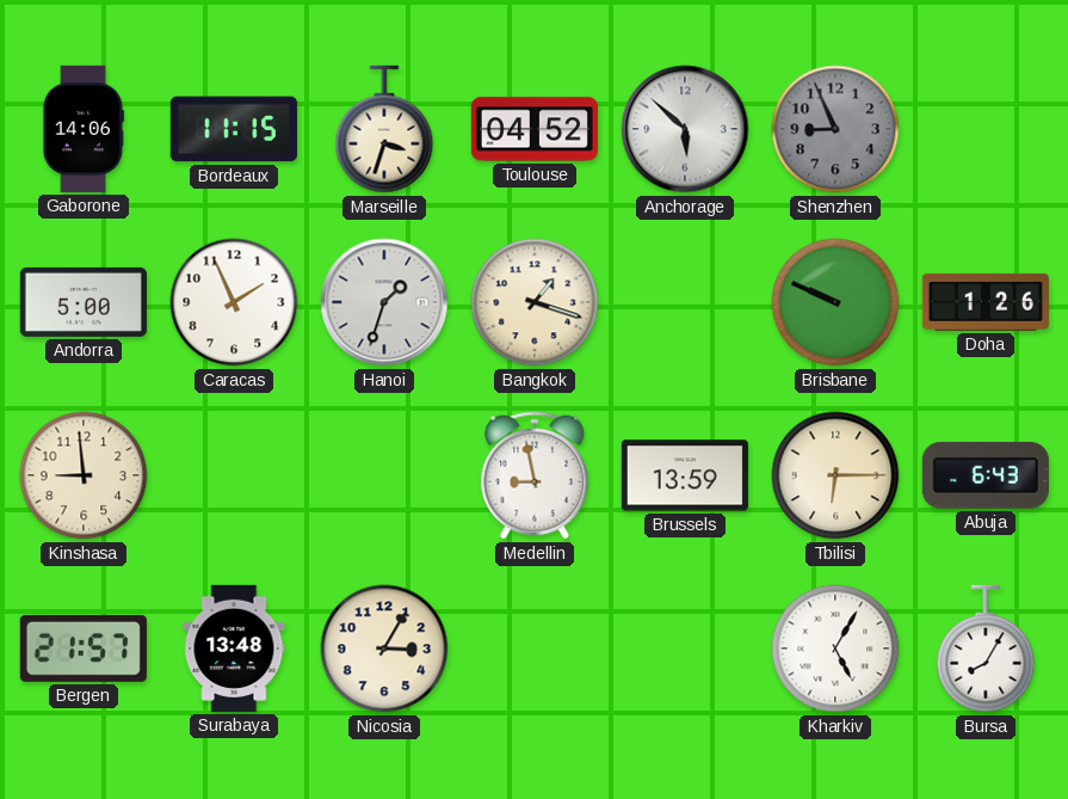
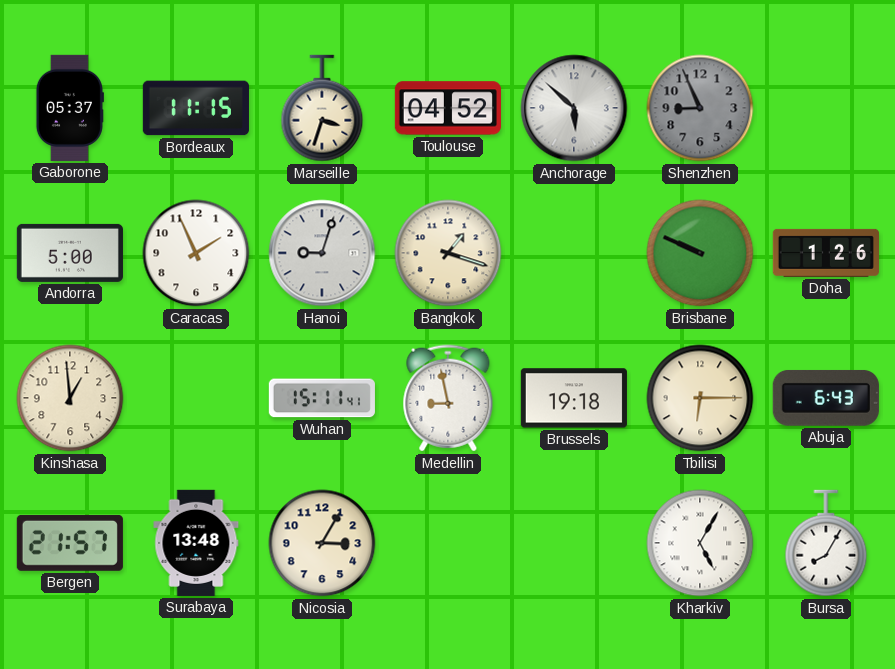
Gaborone: 14:06 -> 05:37 (69, 108)
Hanoi: 1:33 -> 9:03 (322, 253)
Kinshasa: 8:59 -> 12:59 (70, 398)
Wuhan: none -> 15:11 (322, 398)
Brussels: 13:59 -> 19:18 (574, 398)
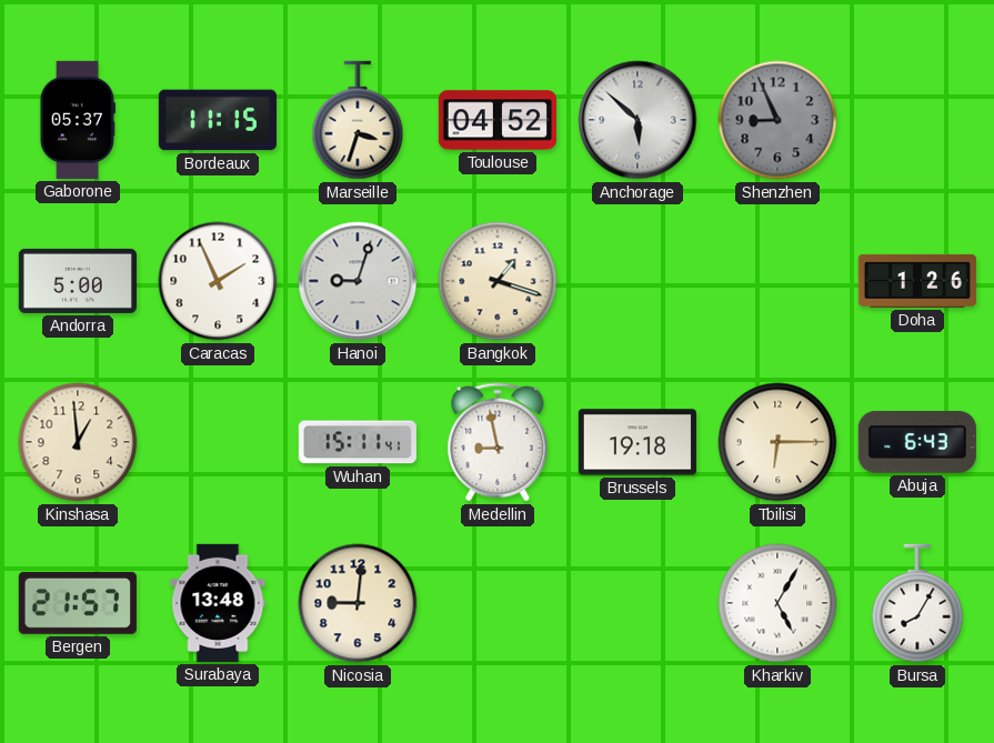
Brisbane: 9:49 -> none (700, 253)
Nicosia: 3:05 -> 9:01 (358, 603)
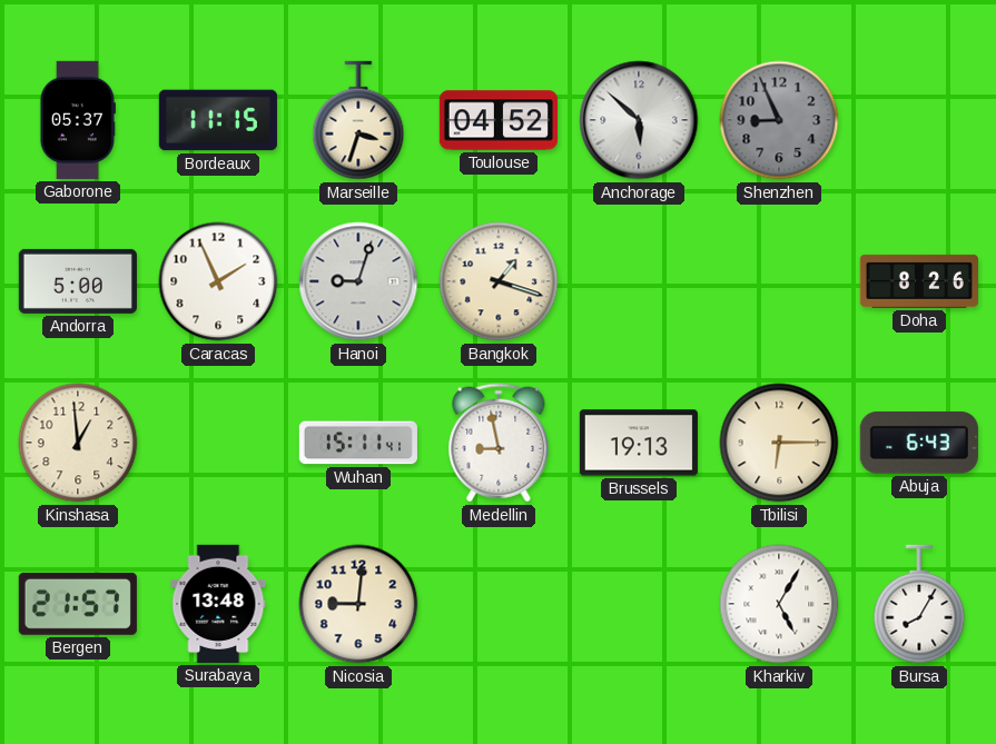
Doha: 1:26 -> 8:26 (919, 281)
Brussels: 19:18 -> 19:13 (639, 443)
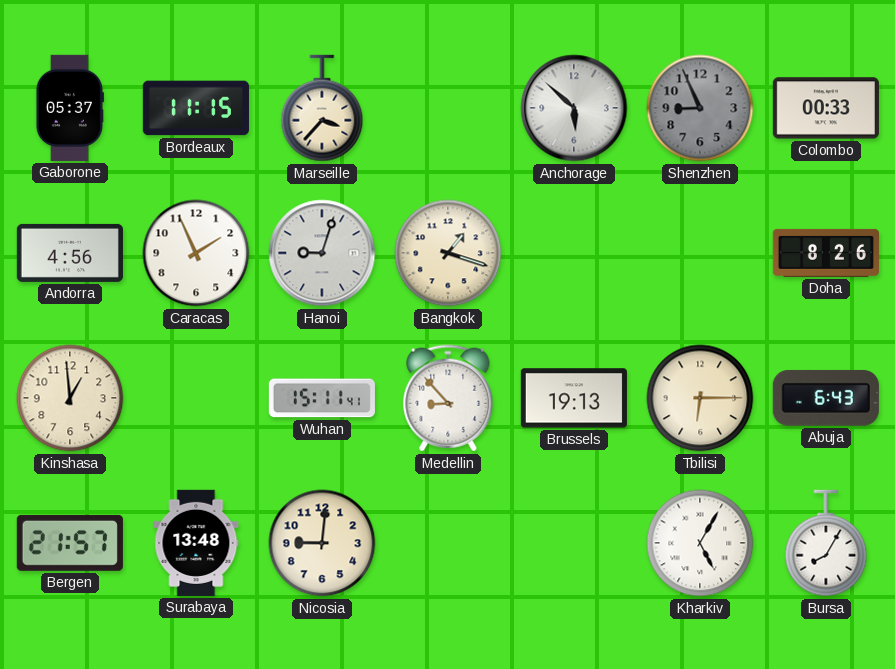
Marseille: 3:33 -> 3:37 (322, 108)
Toulouse: 04:52 -> none (499, 120)
Colombo: none -> 00:33 (826, 108)
Andorra: 5:00 -> 4:56 (70, 253)
Medellin: 8:58 -> 8:53 (448, 398)
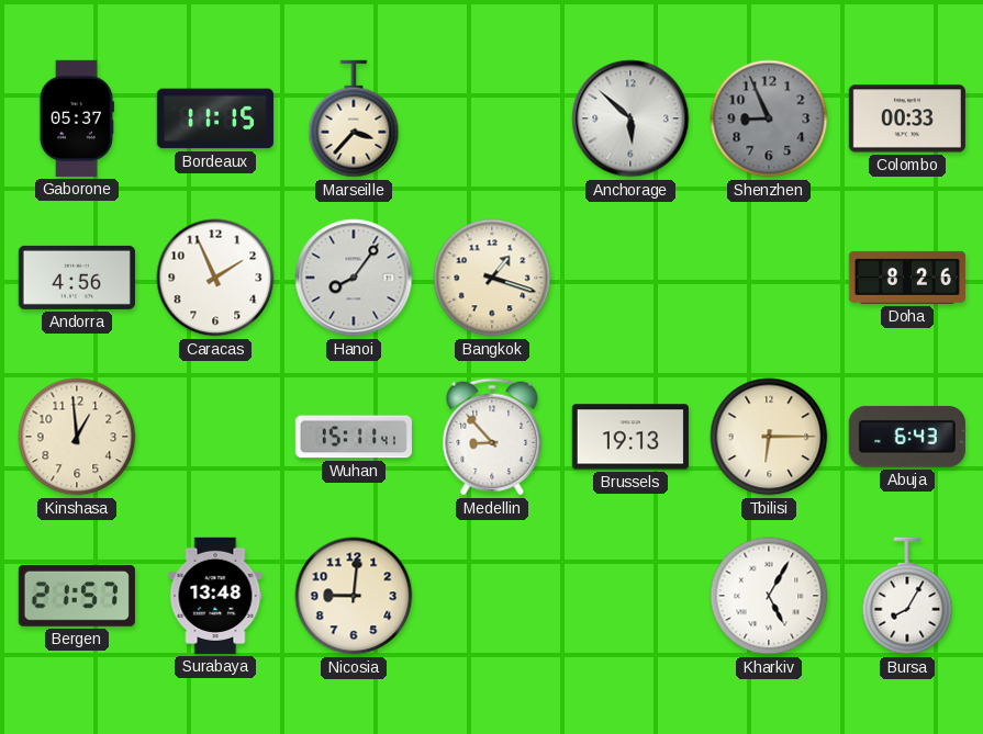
Hanoi: 9:03 -> 8:06 (354, 278)
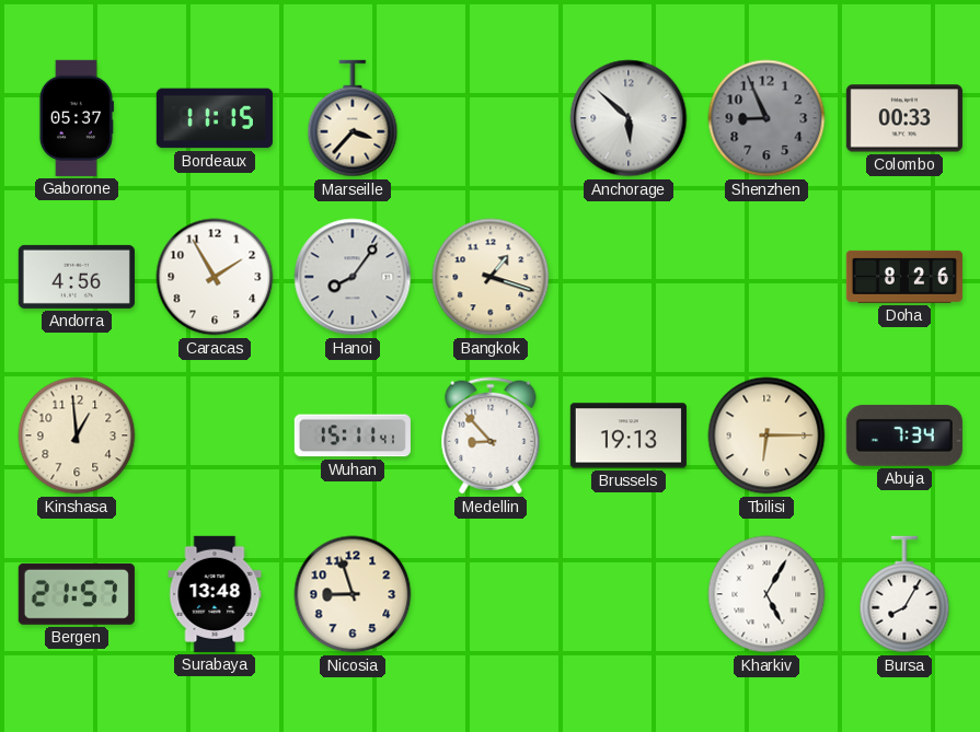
Caracas: 1:56 -> 1:55 (215, 277)
Abuja: 6:43 -> 7:34 (904, 435)
Nicosia: 9:01 -> 8:57 (353, 594)
